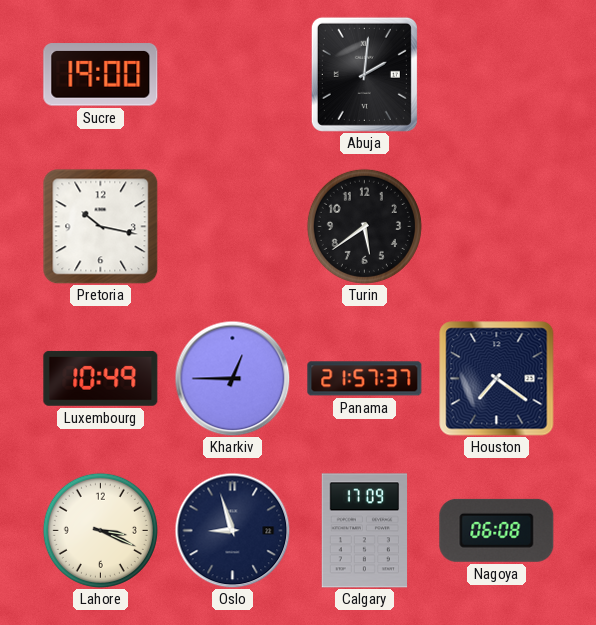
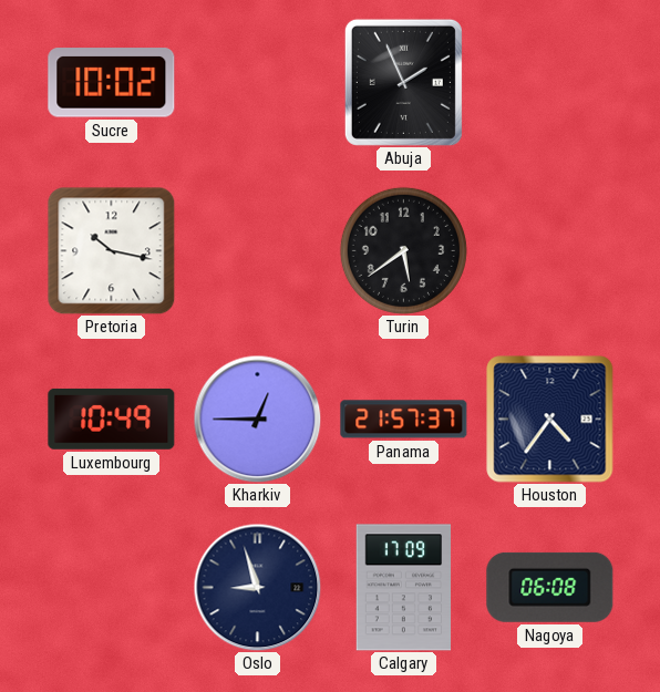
Sucre: 19:00 -> 10:02 (112, 83)
Abuja: 2:01 -> 1:56 (403, 82)
Houston: 7:21 -> 4:36 (550, 420)
Lahore: 3:19 -> none (100, 530)
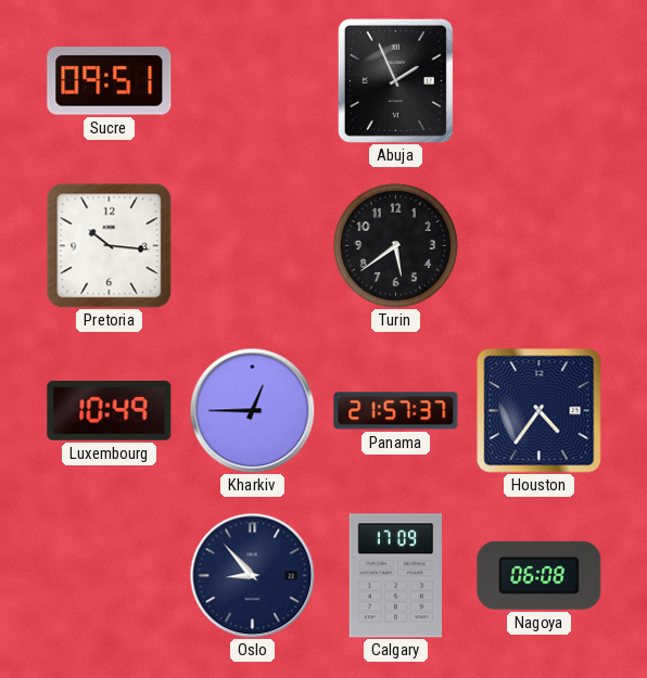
Sucre: 10:02 -> 09:51 (110, 81)
Pretoria: 10:17 -> 10:16 (109, 245)
Oslo: 8:57 -> 8:53 (252, 575)
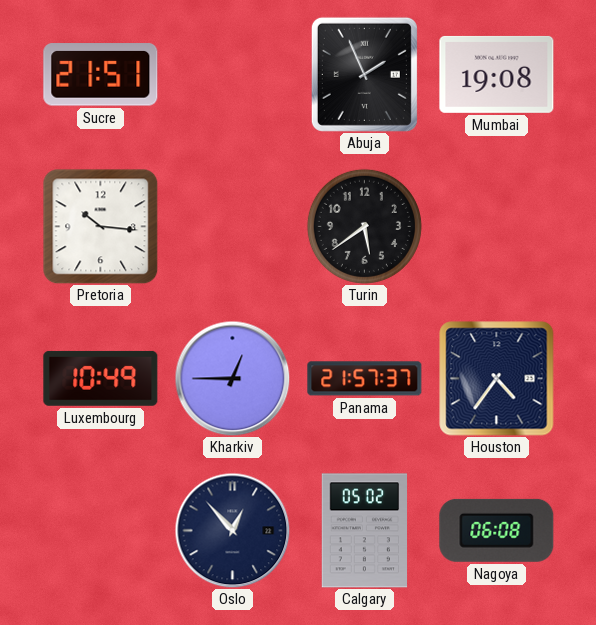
Sucre: 09:51 -> 21:51 (101, 75)
Mumbai: none -> 19:08 (497, 74)
Oslo: 8:53 -> 12:53 (232, 530)
Calgary: 17:09 -> 05:02 (365, 531)
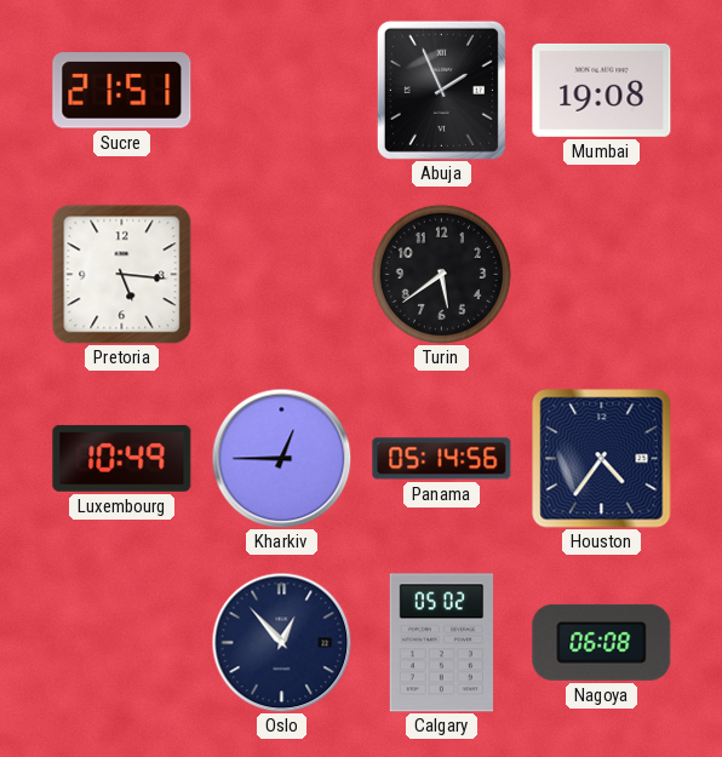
Pretoria: 10:16 -> 5:16 (121, 274)
Panama: 21:57 -> 05:14 (442, 459)
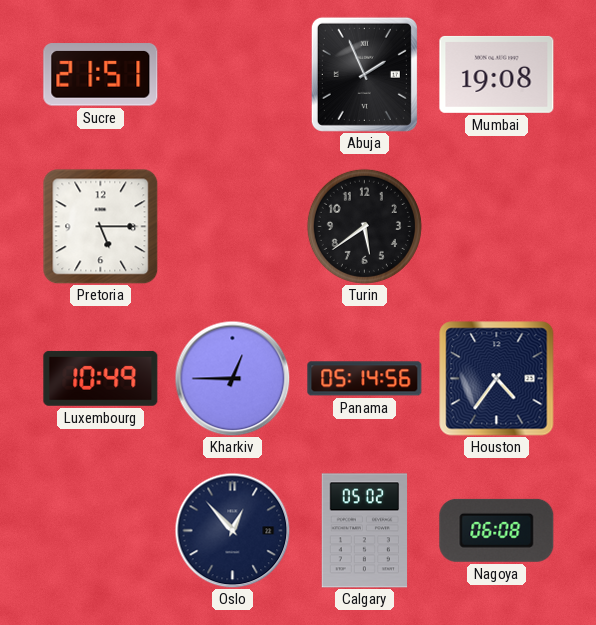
Pretoria: 5:16 -> 5:15 (100, 226)
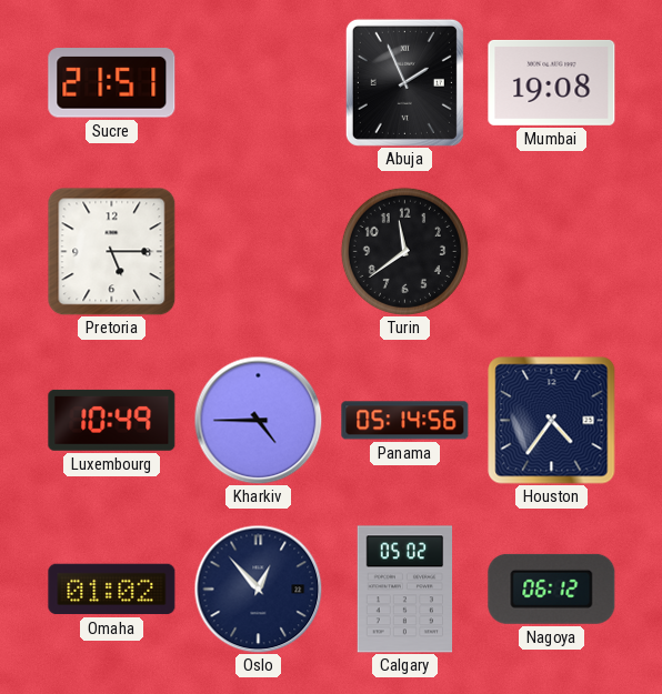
Turin: 5:39 -> 11:39 (404, 251)
Kharkiv: 12:45 -> 4:45 (258, 420)
Omaha: none -> 01:02 (112, 590)
Nagoya: 06:08 -> 06:12 (552, 589)
